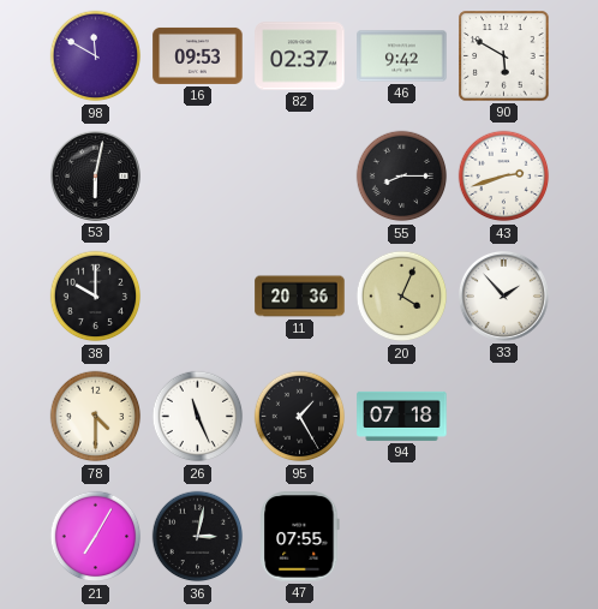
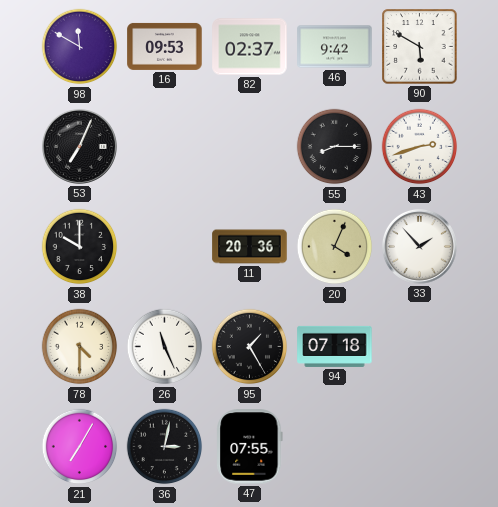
53: 6:02 -> 7:04 (79, 146)
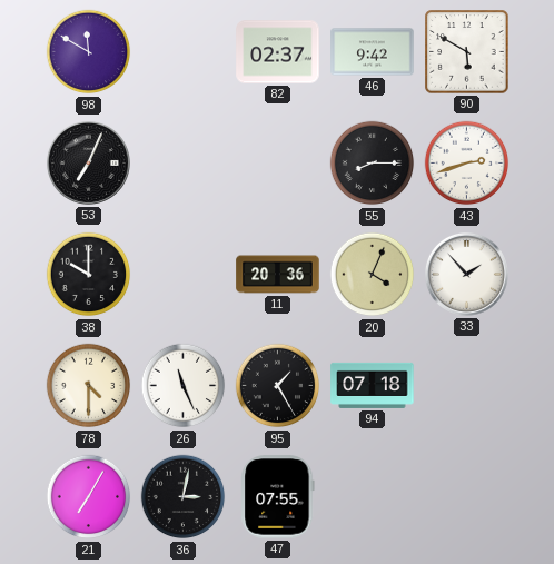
16: 09:53 -> none (165, 46)
